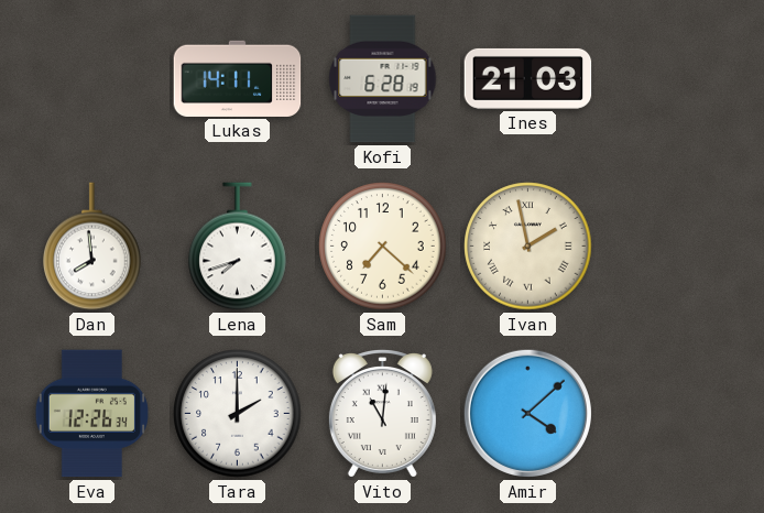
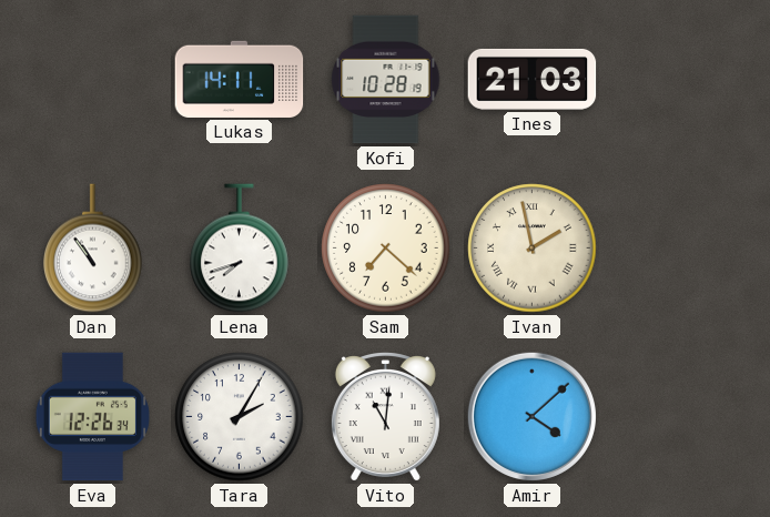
Kofi: 6:28 -> 10:28 (386, 80)
Dan: 7:59 -> 10:54 (93, 249)
Tara: 2:00 -> 2:05 (240, 417)
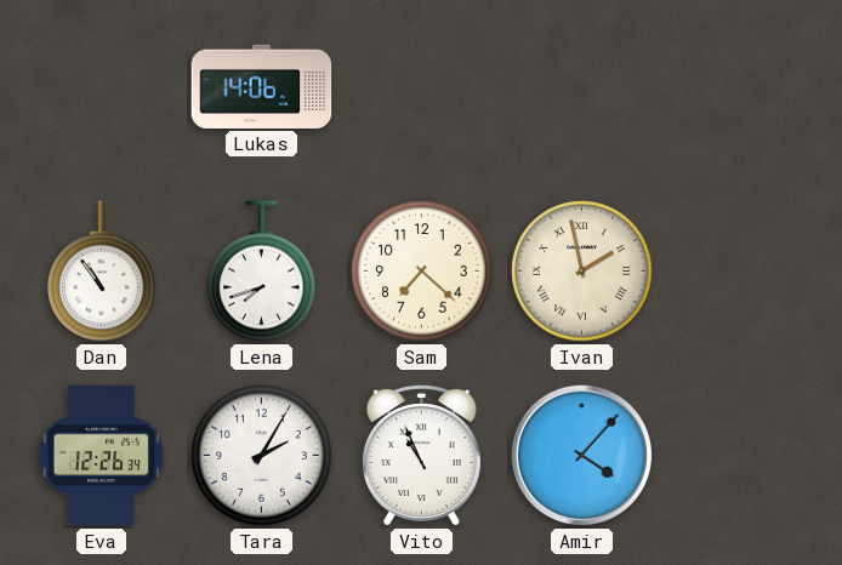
Lukas: 14:11 -> 14:06 (262, 86)
Kofi: 10:28 -> none (386, 80)
Ines: 21:03 -> none (533, 79)
Vito: 11:01 -> 10:56 (421, 456)
Amir: 4:08 -> 4:07 (581, 455)
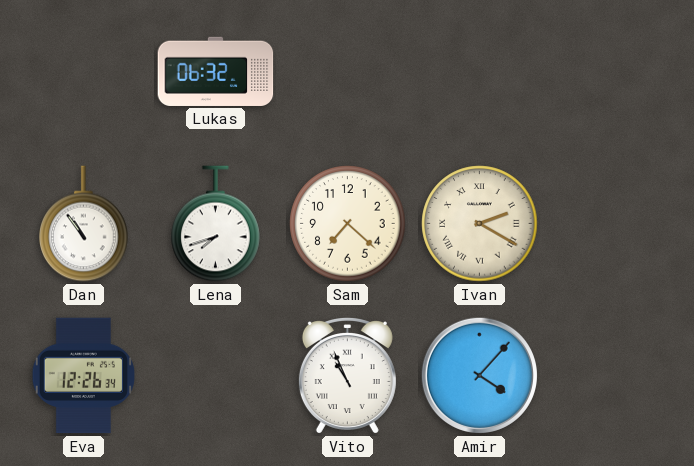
Lukas: 14:06 -> 06:32 (216, 71)
Ivan: 1:58 -> 2:20 (480, 224)
Tara: 2:05 -> none (262, 456)
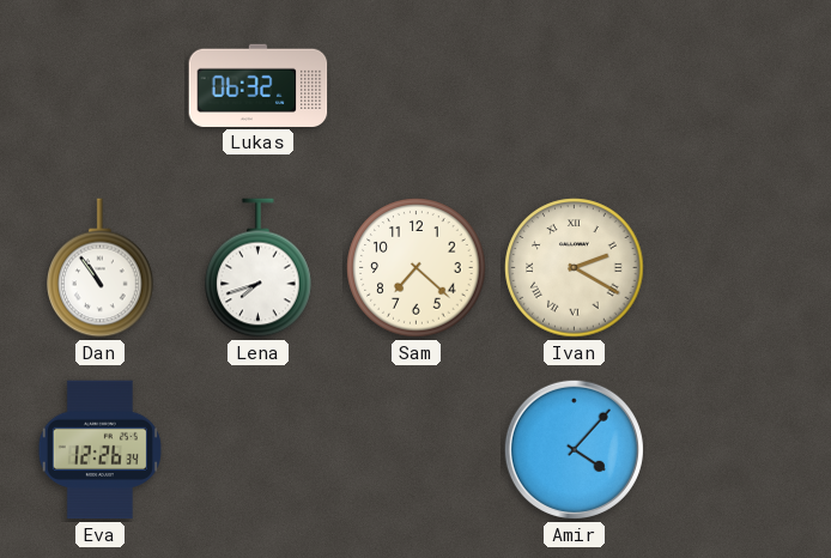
Vito: 10:56 -> none (347, 376)
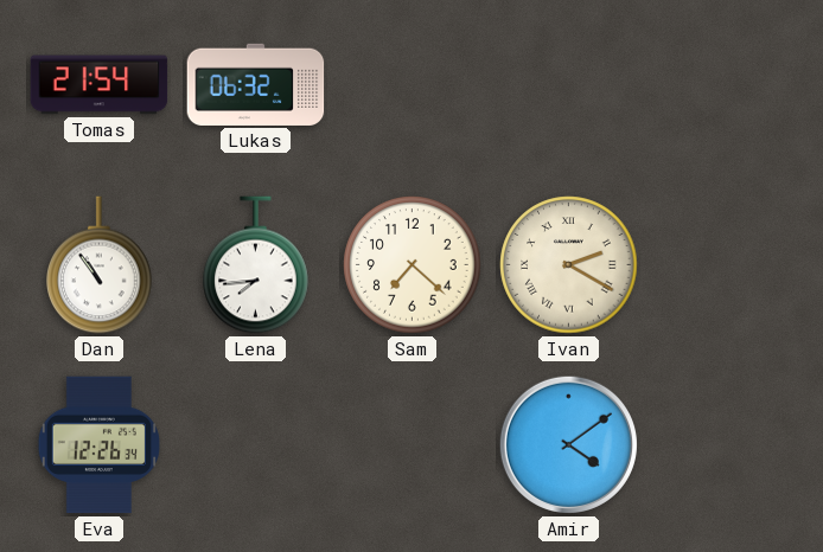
Tomas: none -> 21:54 (100, 85)
Lena: 7:42 -> 7:44 (256, 265)
Amir: 4:07 -> 4:09 (568, 444)
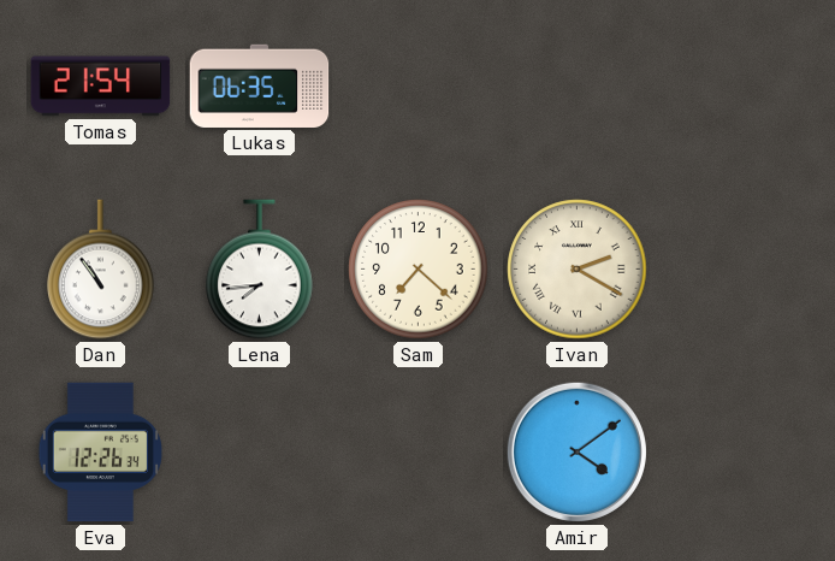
Lukas: 06:32 -> 06:35 (260, 85)
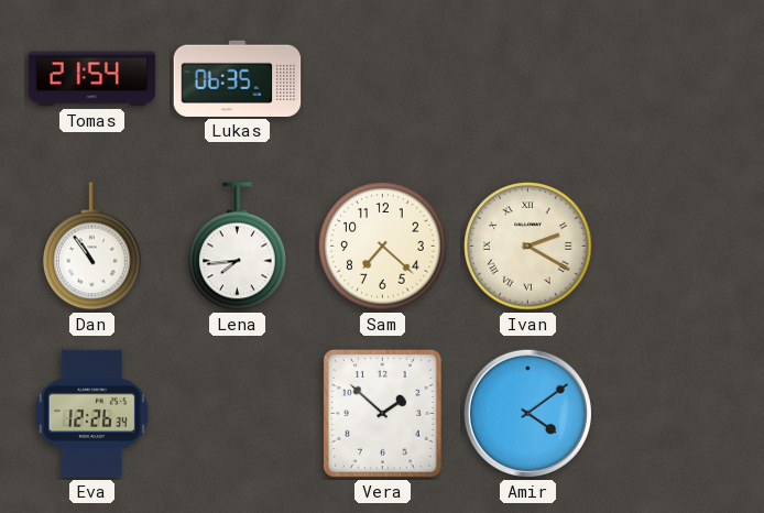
Vera: none -> 1:52 (382, 413)
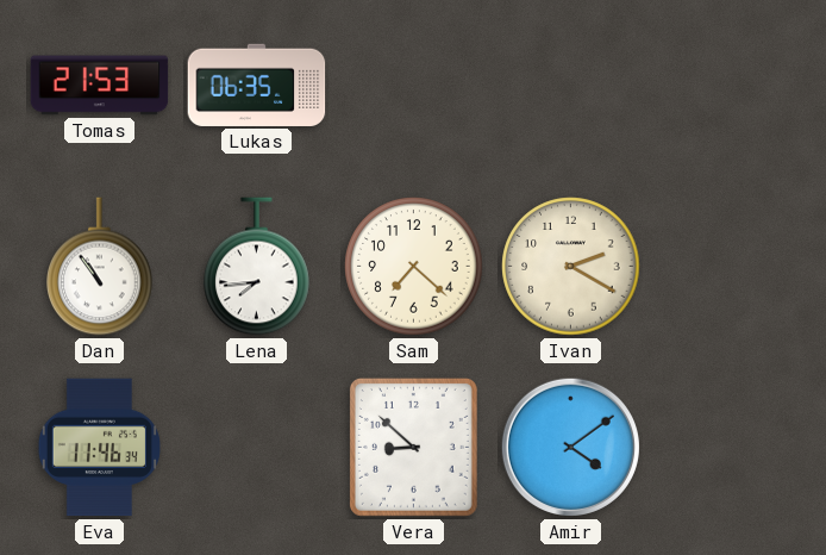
Tomas: 21:54 -> 21:53 (100, 86)
Ivan numerals: Roman -> Arabic (571, 267)
Eva: 12:26 -> 11:46 (99, 448)
Vera: 1:52 -> 8:52 (413, 447)
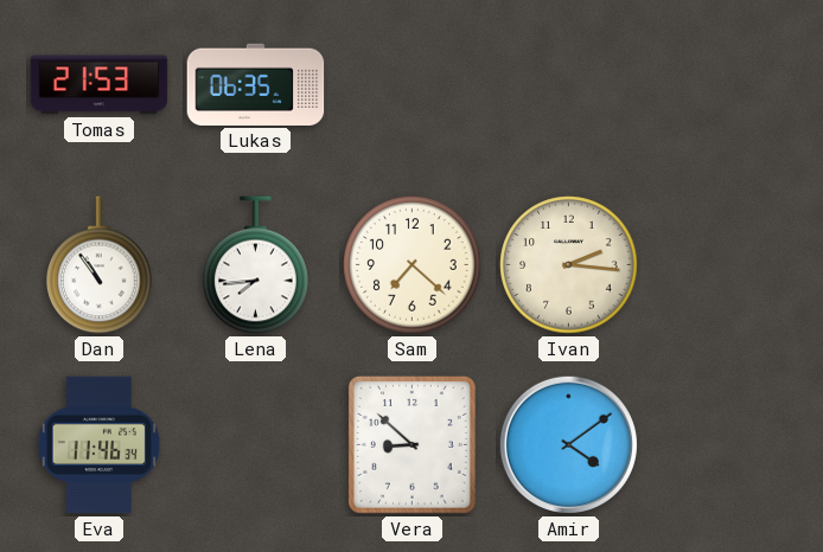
Ivan: 2:20 -> 2:16 (569, 265)
